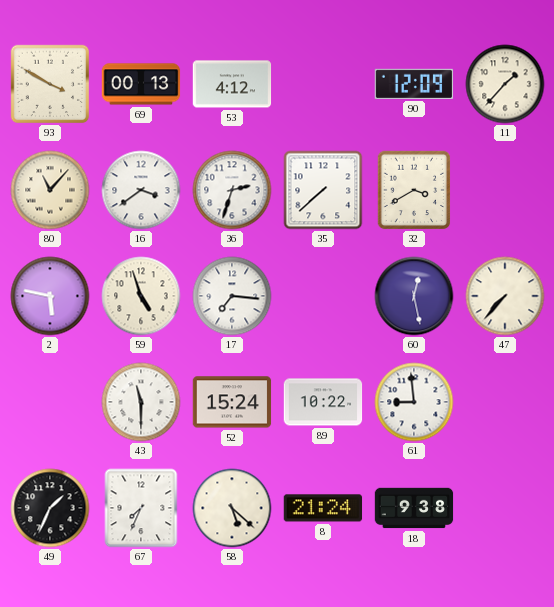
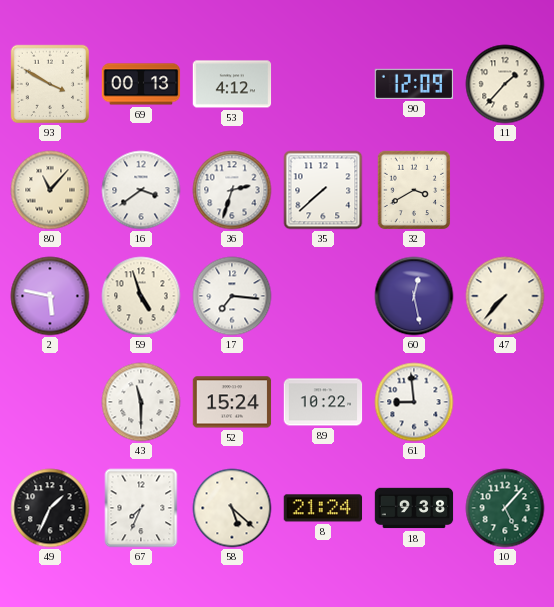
10: none -> 5:07 (505, 508)
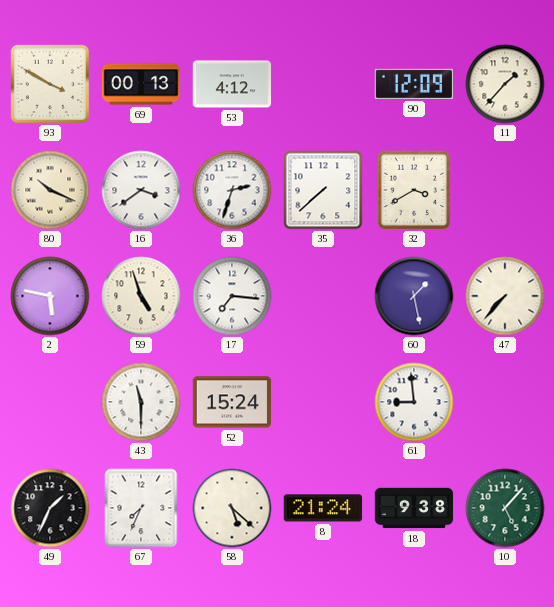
80: 11:07 -> 10:19 (50, 190)
60: 12:28 -> 1:28 (414, 296)
89: 10:22 -> none (323, 402)
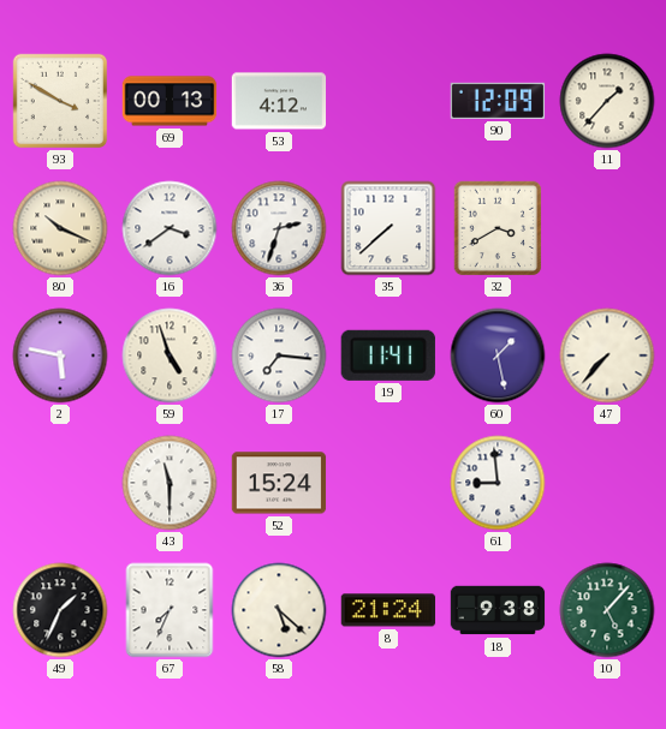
19: none -> 11:41 (388, 355)
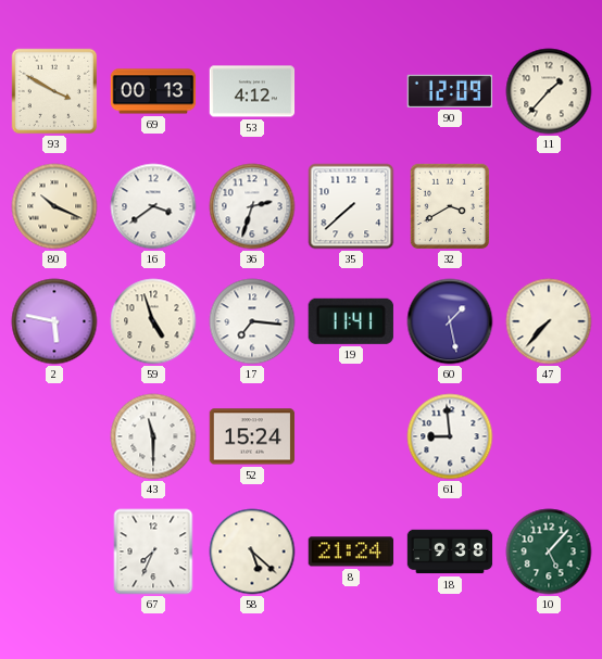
49: 1:34 -> none (60, 610)
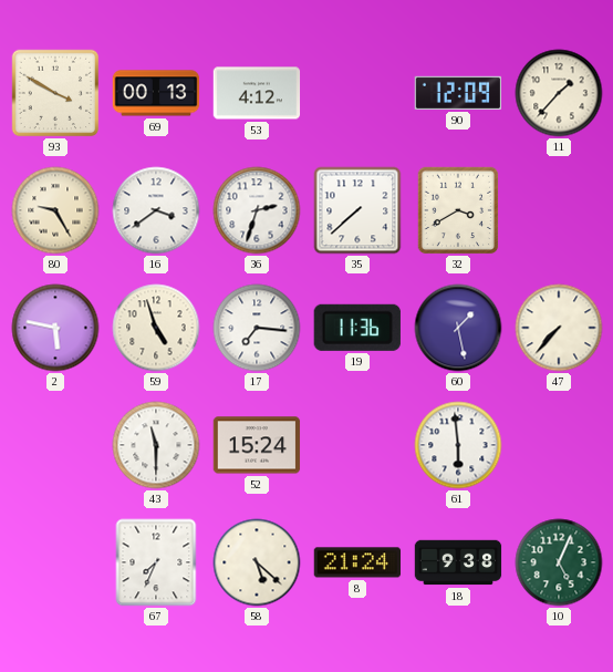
80: 10:19 -> 9:25 (55, 210)
19: 11:41 -> 11:36 (357, 328)
61: 8:59 -> 5:59 (458, 445)
10: 5:07 -> 5:04 (559, 562)
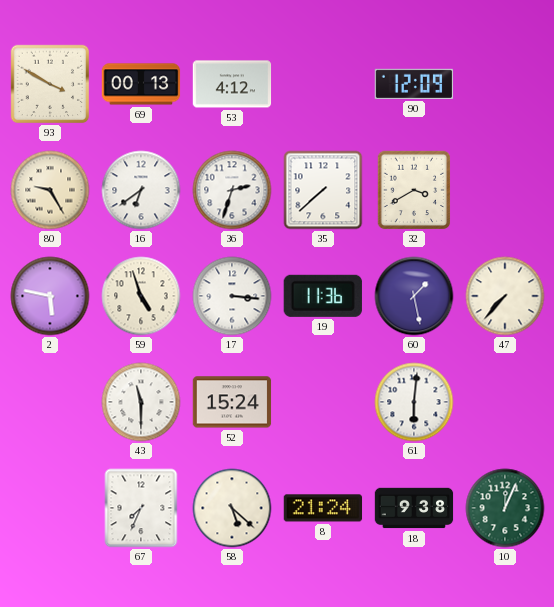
11: 1:37 -> none (559, 93)
16: 3:39 -> 6:39 (141, 190)
17: 7:16 -> 3:16 (232, 296)
61: 5:59 -> 6:01 (414, 402)
10: 5:04 -> 12:04 (505, 508)
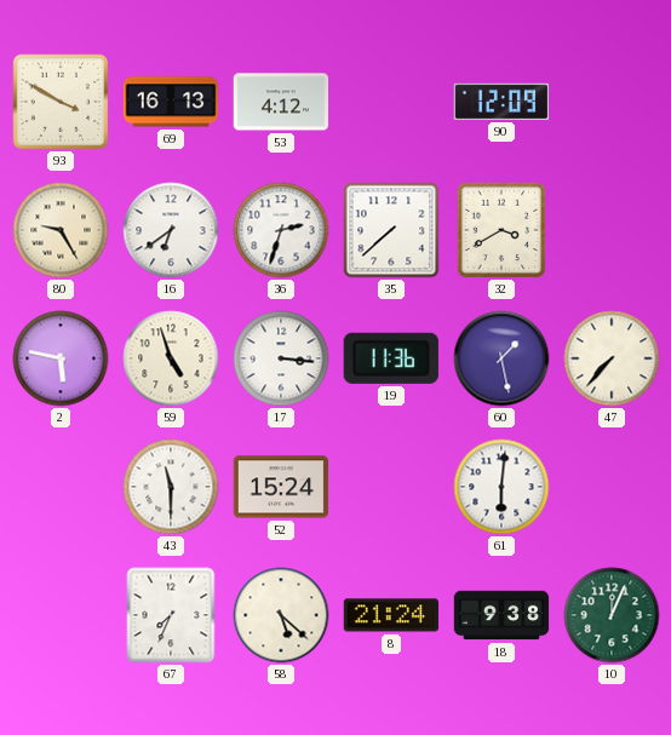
69: 00:13 -> 16:13 (171, 102)
